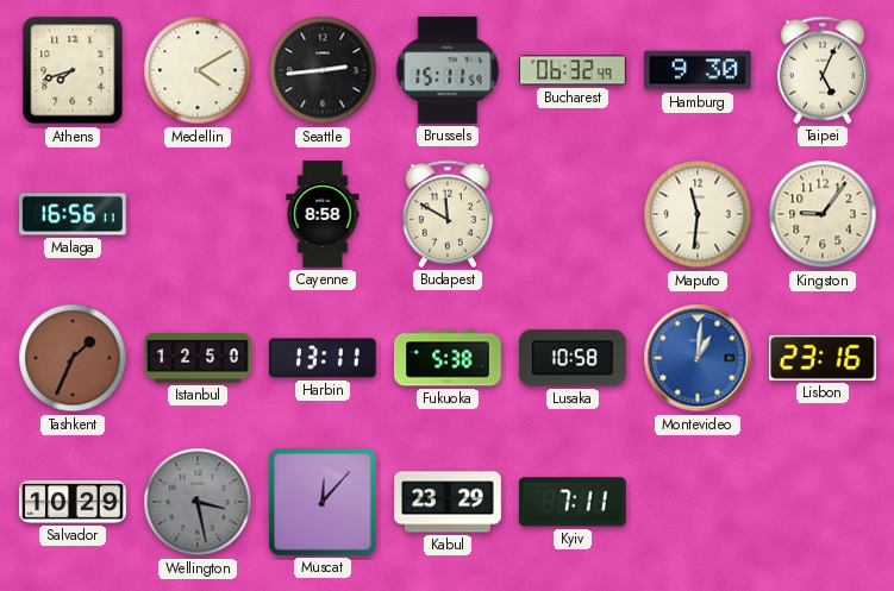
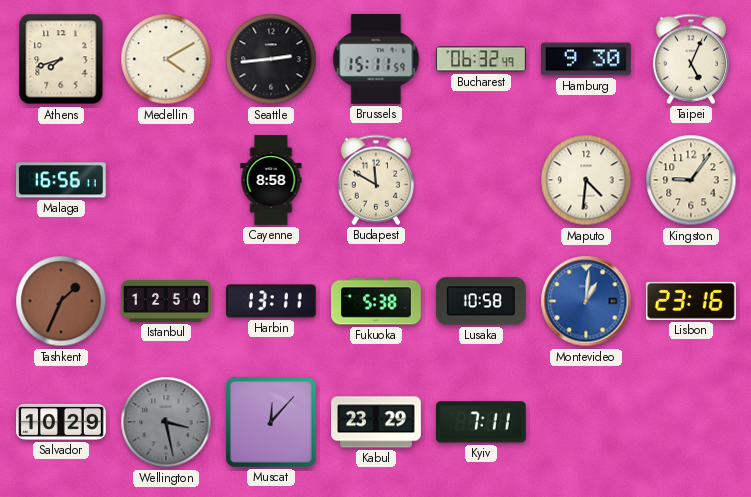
Maputo: 11:31 -> 4:31 (586, 180)
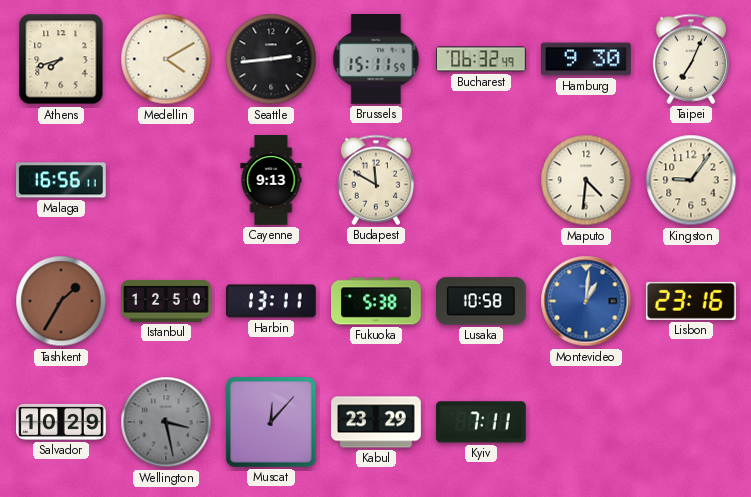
Taipei: 5:04 -> 7:04 (690, 59)
Cayenne: 8:58 -> 9:13 (271, 180)
Tashkent: 1:34 -> 1:35 (61, 301)
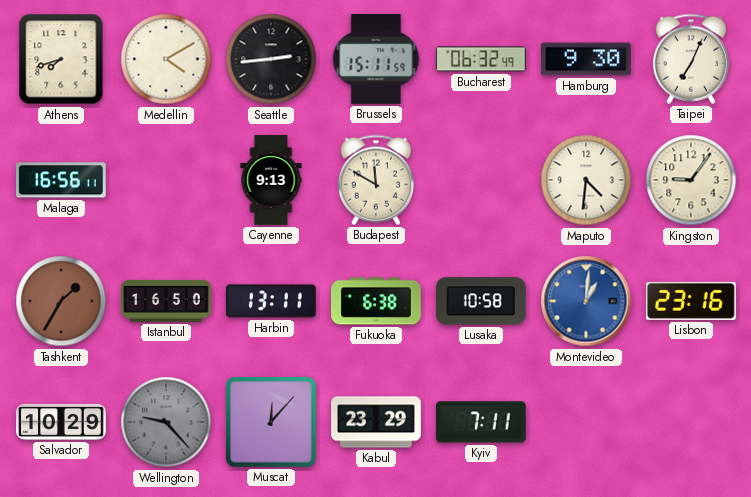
Istanbul: 12:50 -> 16:50 (166, 301)
Fukuoka: 5:38 -> 6:38 (377, 301)
Wellington: 3:28 -> 9:23 (166, 422)
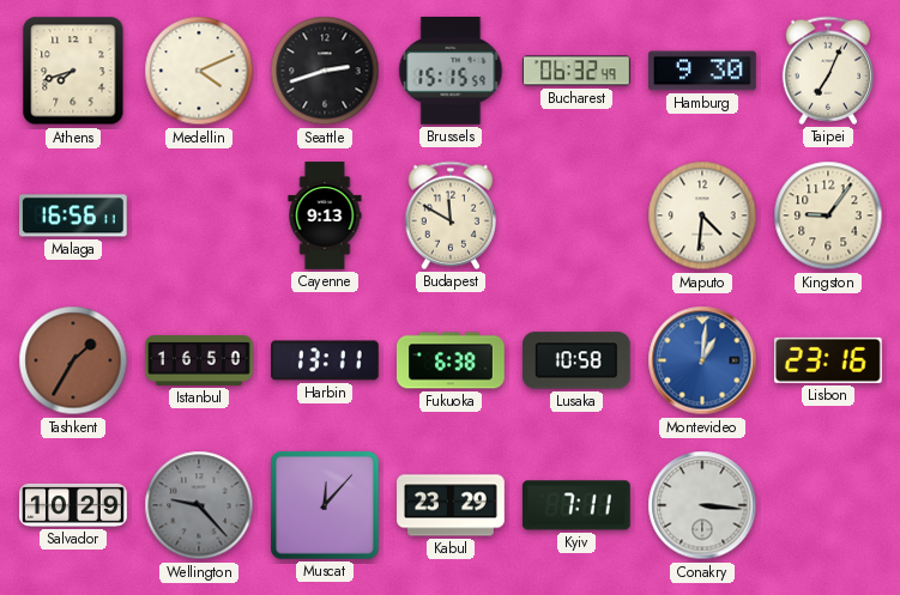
Medellin: 4:10 -> 4:11 (199, 71)
Seattle: 2:44 -> 2:42 (325, 71)
Brussels: 15:11 -> 15:15 (451, 72)
Conakry: none -> 3:16 (702, 505)
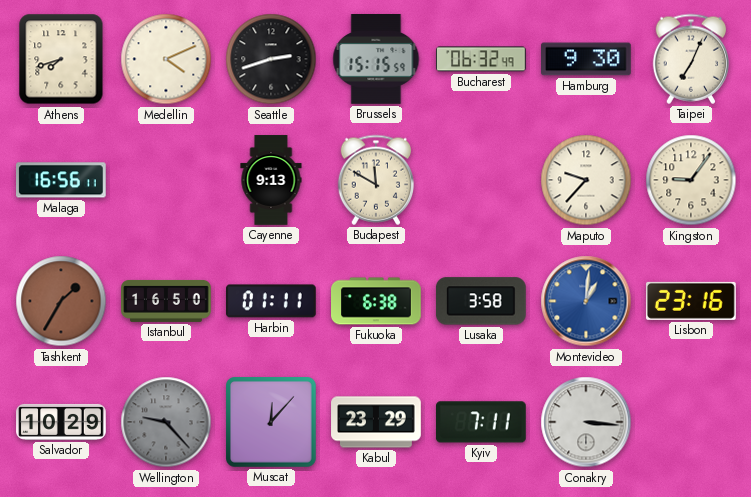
Maputo: 4:31 -> 9:37 (586, 180)
Harbin: 13:11 -> 01:11 (272, 301)
Lusaka: 10:58 -> 3:58 (481, 301)
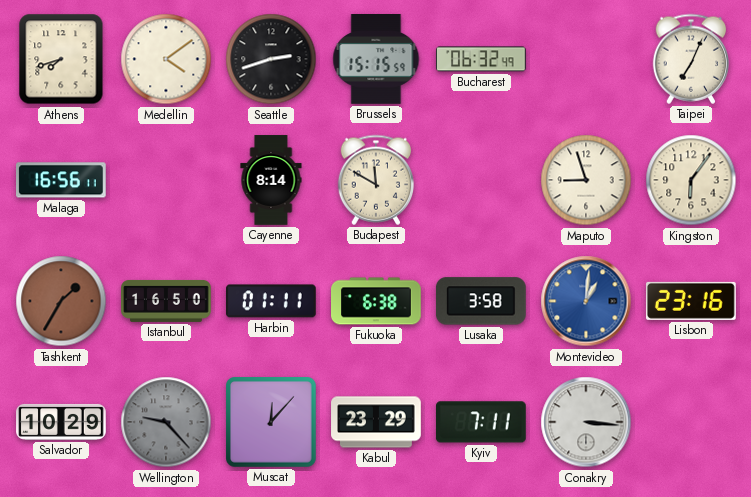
Medellin: 4:11 -> 4:09 (166, 59)
Hamburg: 9:30 -> none (587, 59)
Cayenne: 9:13 -> 8:14 (271, 180)
Maputo: 9:37 -> 8:57 (586, 180)
Kingston: 9:06 -> 6:06 (691, 180)
